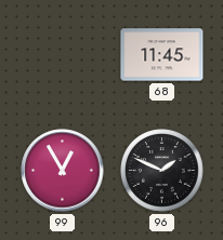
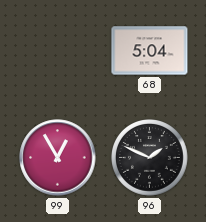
68: 11:45 -> 5:04 (150, 51)
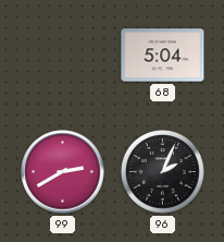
99: 12:55 -> 2:40 (63, 172)
96: 1:49 -> 2:04 (163, 172)
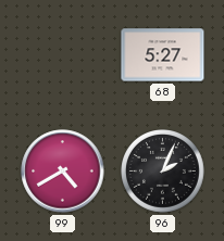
68: 5:04 -> 5:27 (163, 55)
99: 2:40 -> 4:40 (63, 172)
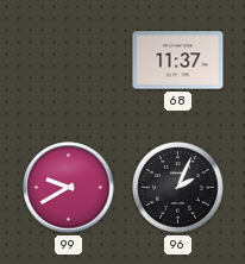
68: 5:27 -> 11:37 (178, 61)
99: 4:40 -> 9:40 (69, 188)
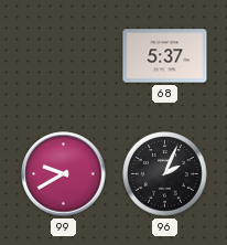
68: 11:37 -> 5:37 (165, 56)
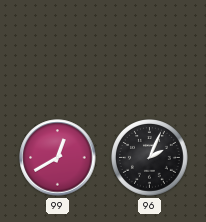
68: 5:37 -> none (165, 56)
99: 9:40 -> 12:40 (58, 158)
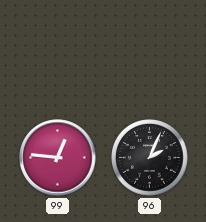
99: 12:40 -> 12:46 (58, 158)
